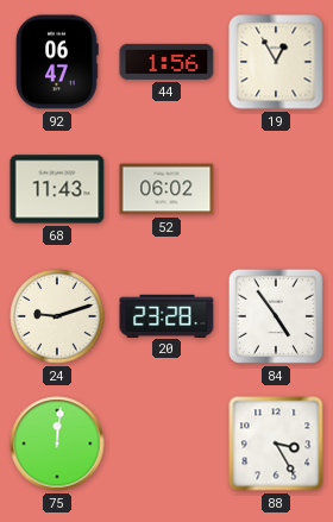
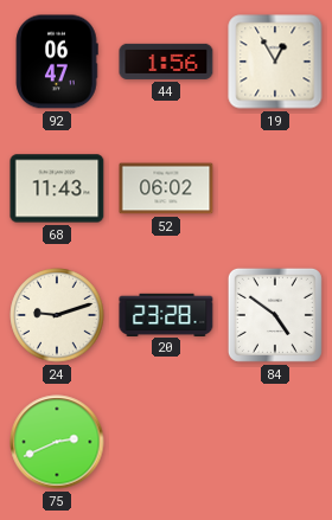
84: 4:54 -> 4:51 (275, 315)
75: 12:01 -> 2:41 (57, 442)
88: 3:25 -> none (276, 444)
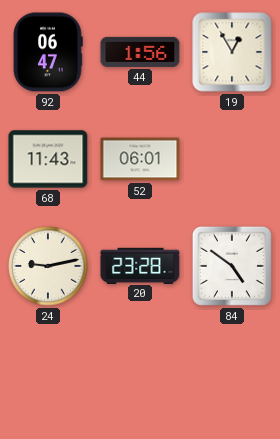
52: 06:02 -> 06:01 (140, 159)
24: 9:12 -> 9:13 (48, 266)
75: 2:41 -> none (57, 442)
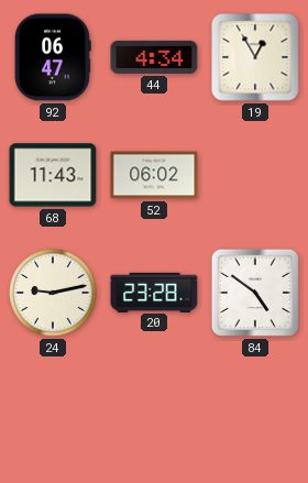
44: 1:56 -> 4:34 (154, 57)
52: 06:01 -> 06:02 (154, 175)
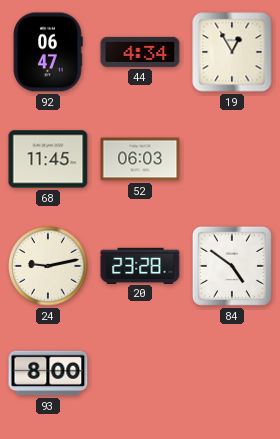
68: 11:43 -> 11:45 (48, 159)
52: 06:02 -> 06:03 (140, 159)
93: none -> 8:00 (48, 373)
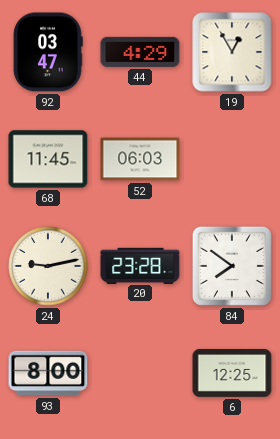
92: 06:47 -> 03:47 (48, 52)
44: 4:34 -> 4:29 (140, 52)
84: 4:51 -> 7:51 (232, 266)
6: none -> 12:25 (232, 373)
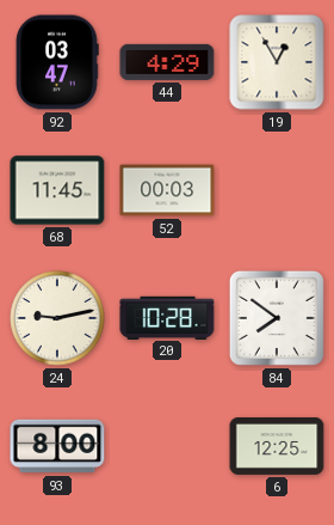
52: 06:03 -> 00:03 (167, 190)
20: 23:28 -> 10:28 (167, 317)
